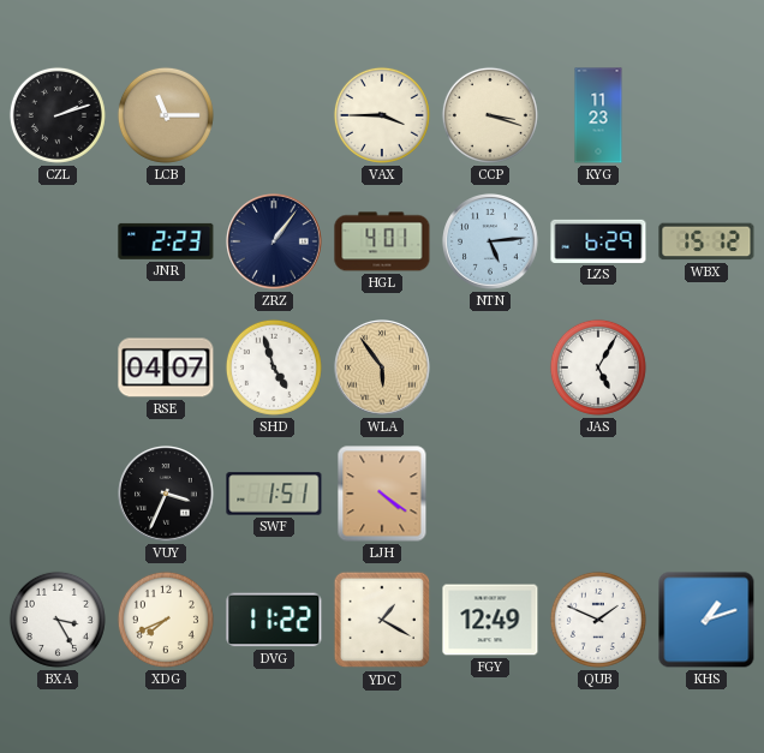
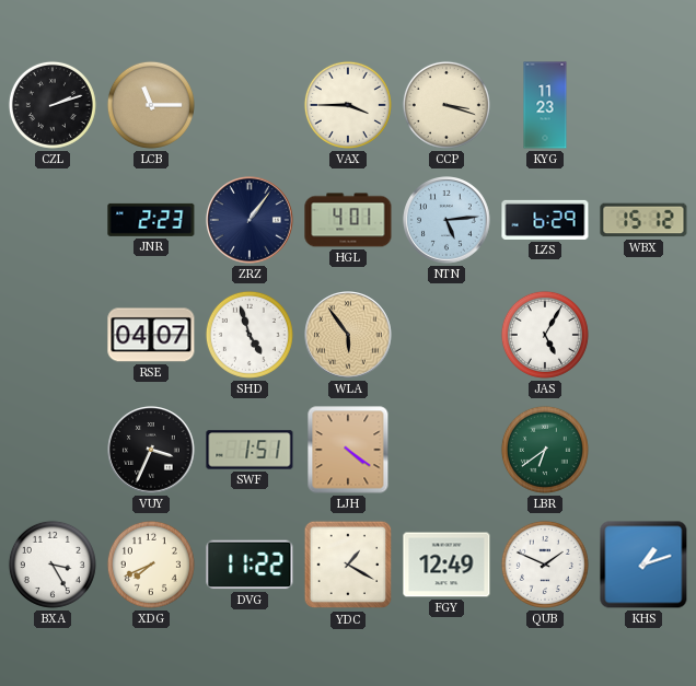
LBR: none -> 6:39 (545, 450)
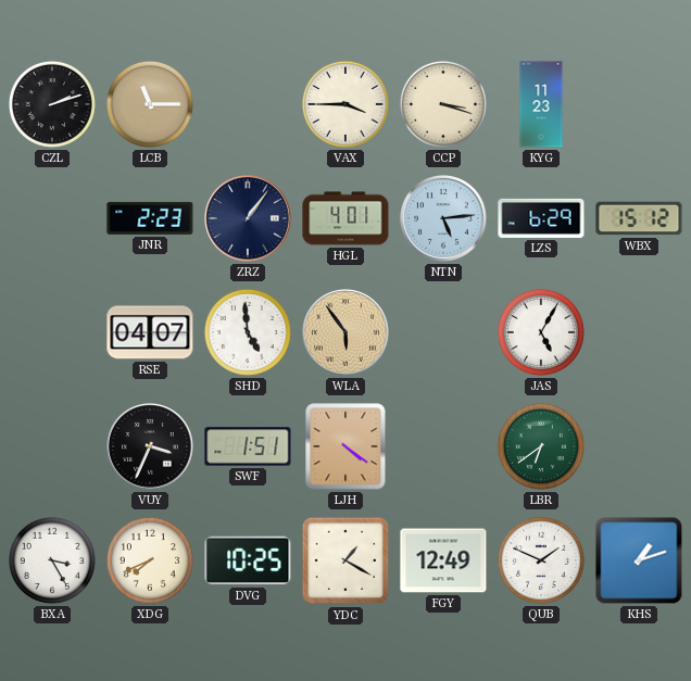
SHD: 4:57 -> 4:59 (248, 332)
DVG: 11:22 -> 10:25 (248, 560)
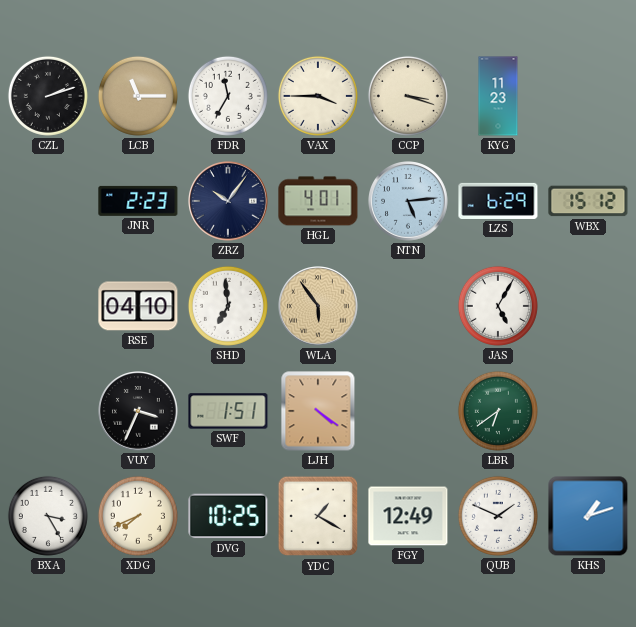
FDR: none -> 11:35 (228, 96)
ZRZ: 1:06 -> 10:06 (228, 201)
RSE: 04:07 -> 04:10 (138, 306)
SHD: 4:59 -> 6:59 (228, 306)
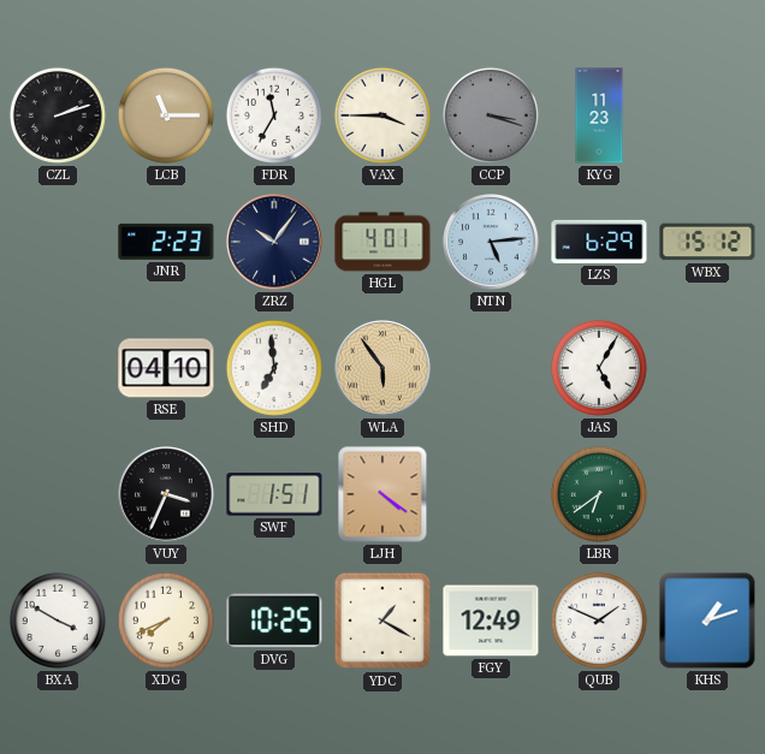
CCP dial: cream -> grey (491, 115)
BXA: 3:25 -> 3:50 (58, 621)
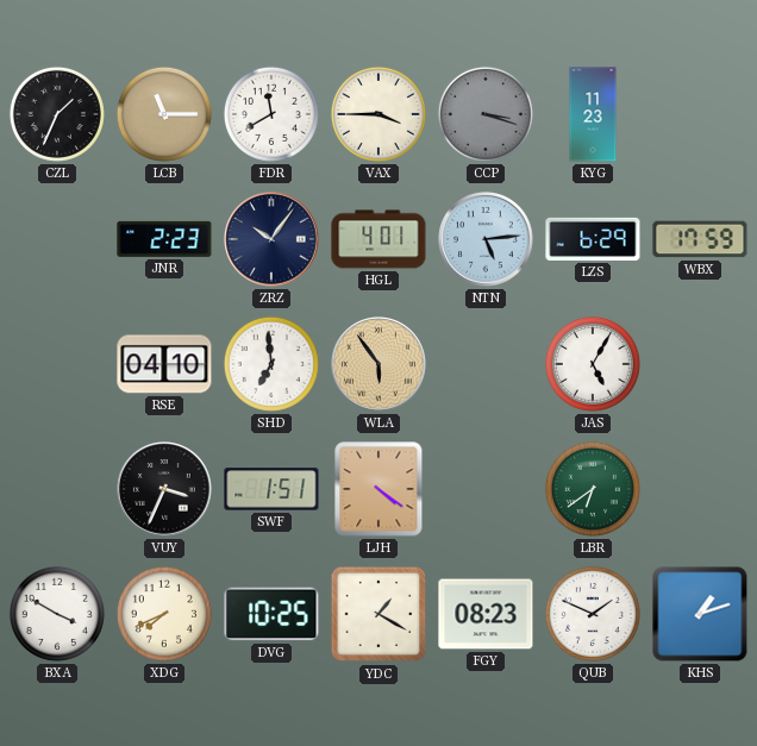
CZL: 2:12 -> 1:34 (57, 114)
FDR: 11:35 -> 11:40 (271, 114)
WBX: 15:12 -> 17:59 (700, 239)
FGY: 12:49 -> 08:23 (486, 614)
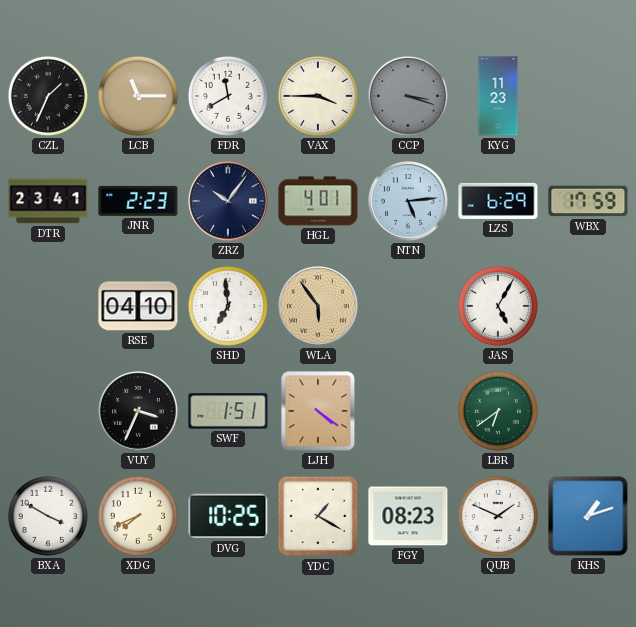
DTR: none -> 23:41 (48, 201)
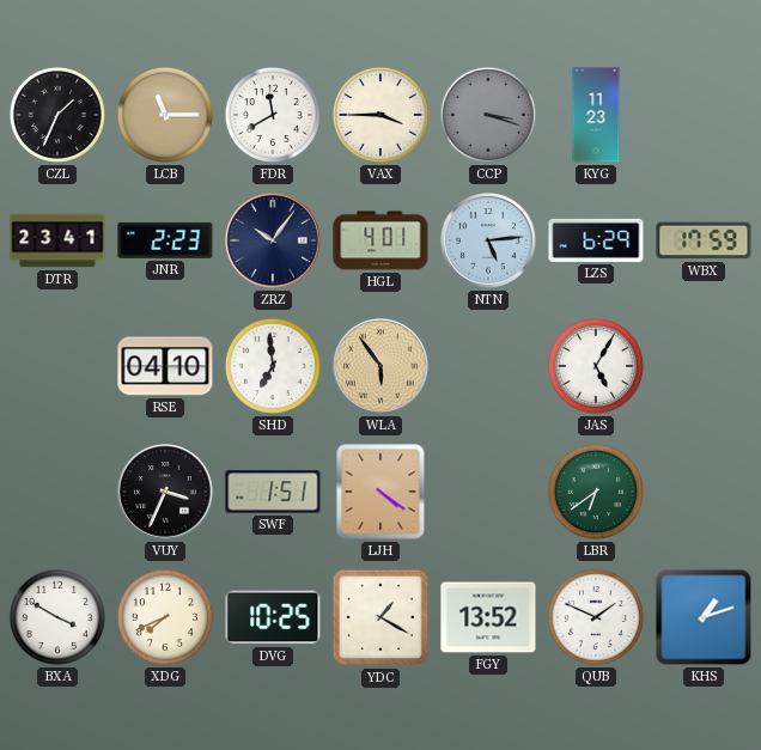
FGY: 08:23 -> 13:52 (488, 617)
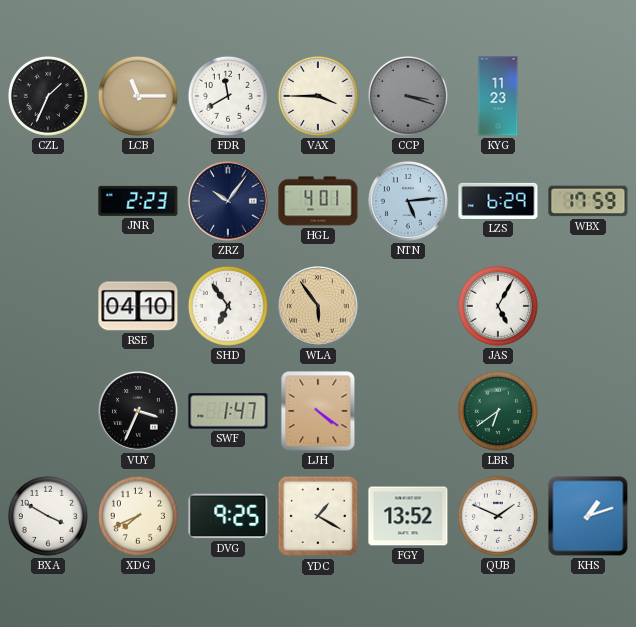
DTR: 23:41 -> none (57, 240)
SHD: 6:59 -> 6:54 (228, 306)
SWF: 1:51 -> 1:47 (228, 411)
DVG: 10:25 -> 9:25 (228, 516)
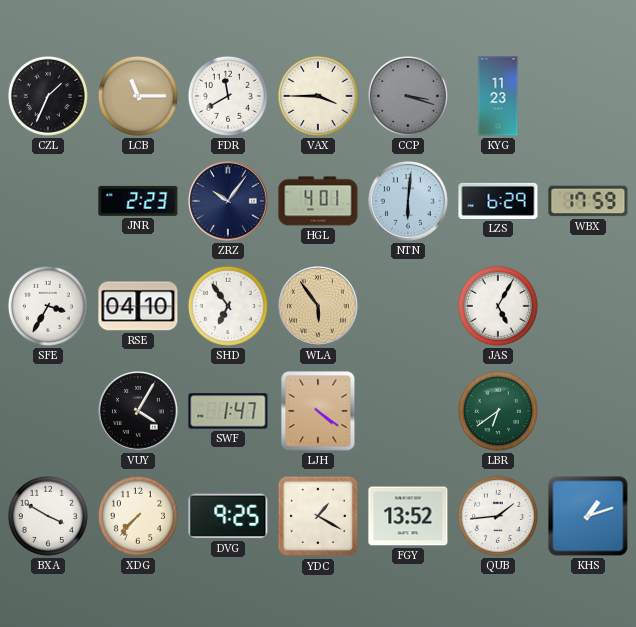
NTN: 5:14 -> 6:01 (408, 201)
SFE: none -> 3:35 (48, 306)
VUY: 3:34 -> 4:05 (138, 411)
XDG: 7:41 -> 7:37 (138, 516)
QUB: 1:49 -> 1:44 (498, 516)
